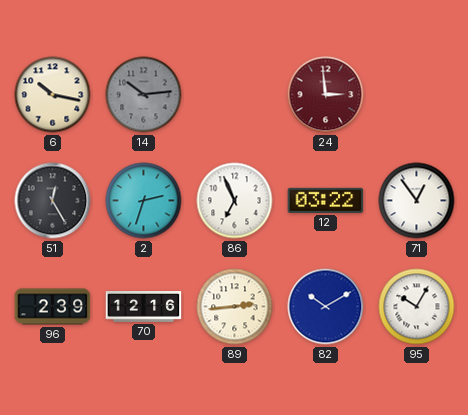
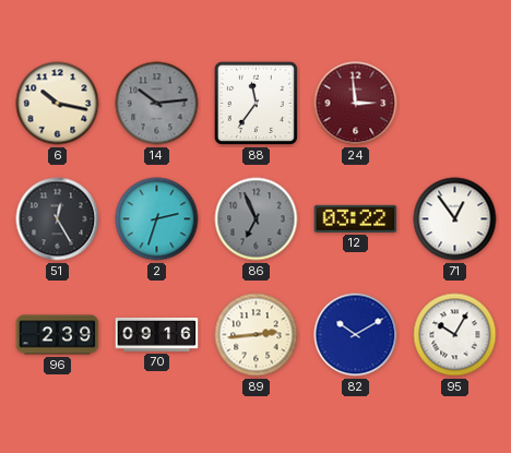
88: none -> 11:36 (255, 103)
86 dial: white -> grey (257, 219)
70: 12:16 -> 09:16 (157, 335)
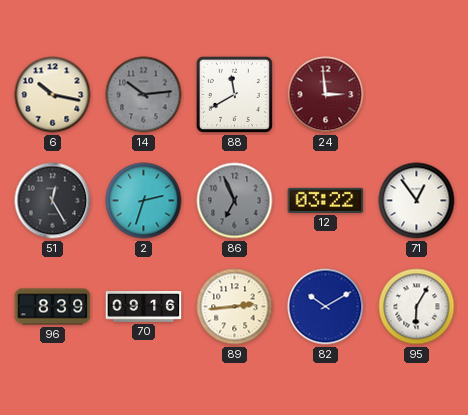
88: 11:36 -> 11:40 (234, 94)
96: 2:39 -> 8:39 (53, 307)
95: 10:05 -> 6:05 (417, 307)
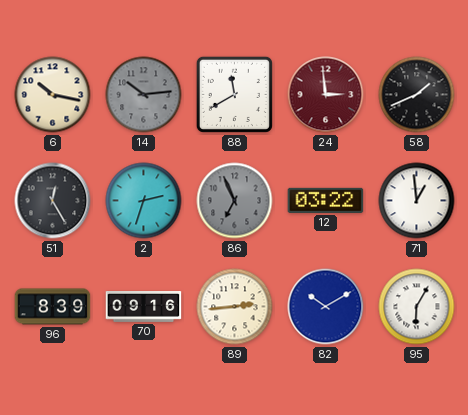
58: none -> 1:41 (417, 95)
71: 12:54 -> 12:59 (417, 201)
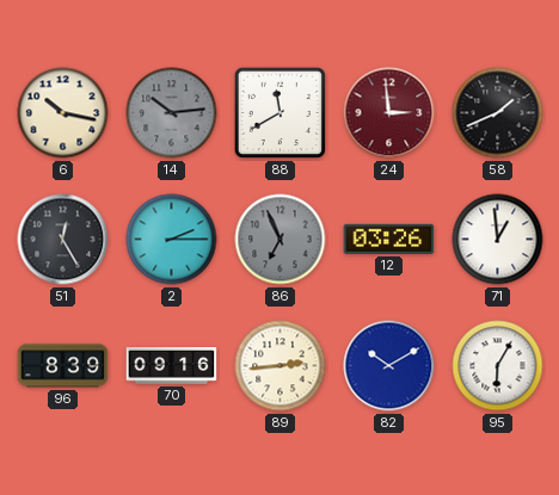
2: 2:33 -> 2:15 (172, 240)
12: 03:22 -> 03:26 (389, 239)
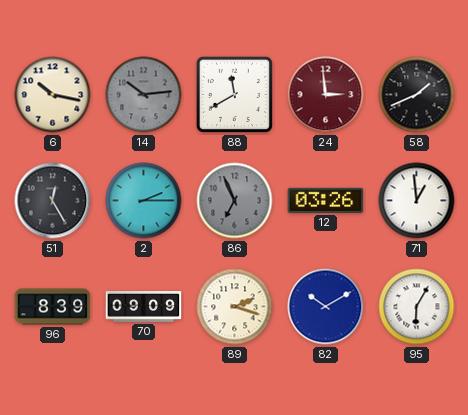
70: 09:16 -> 09:09 (144, 307)
89: 2:44 -> 2:18 (235, 307)
